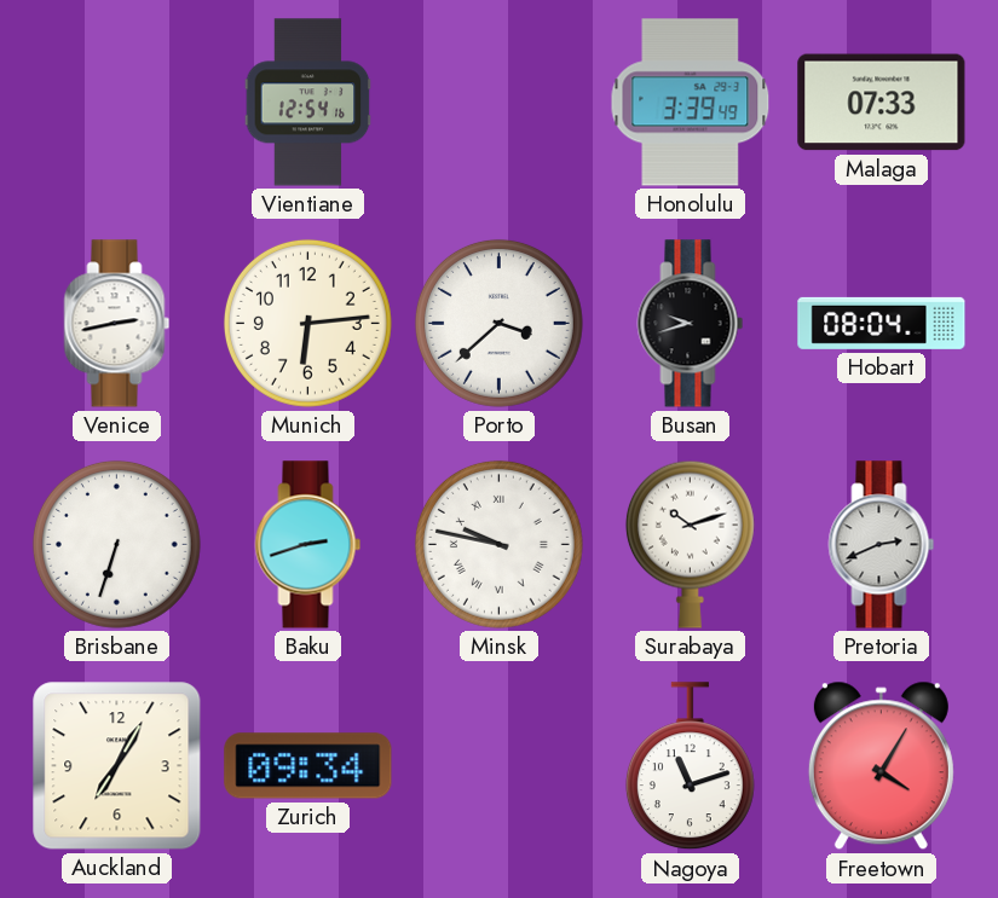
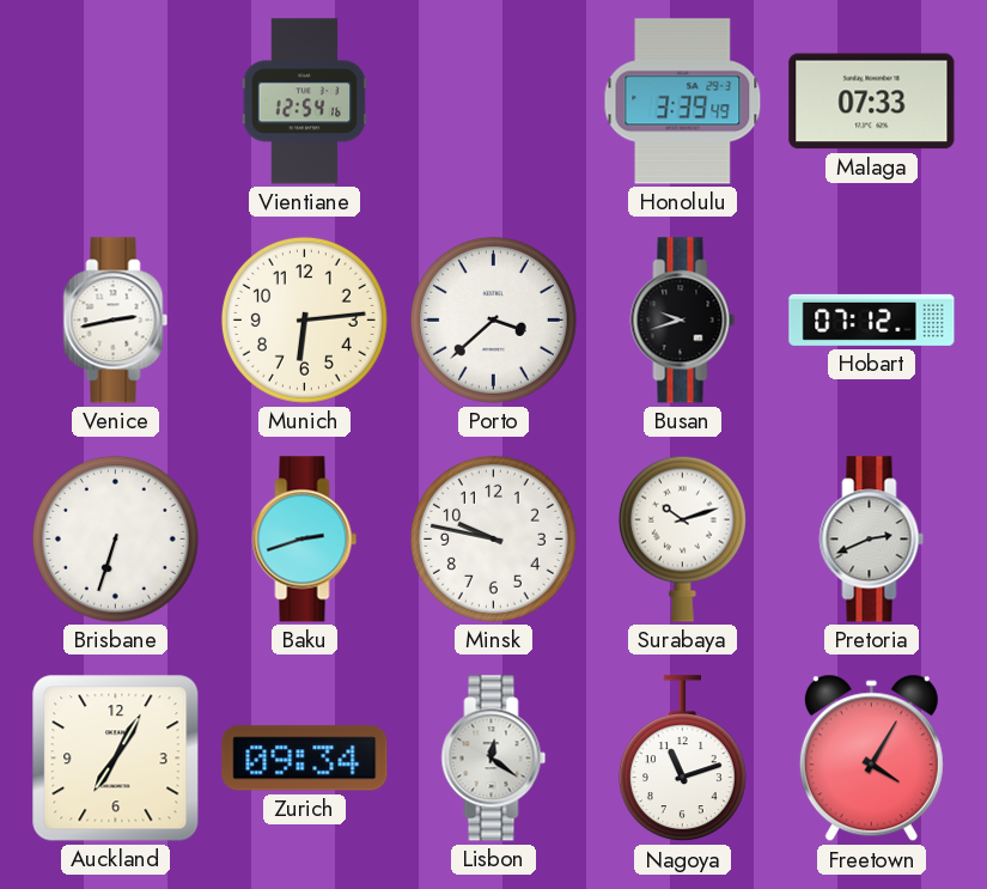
Hobart: 08:04 -> 07:12 (872, 319)
Minsk numerals: Roman -> Arabic (493, 538)
Lisbon: none -> 12:21 (494, 759)
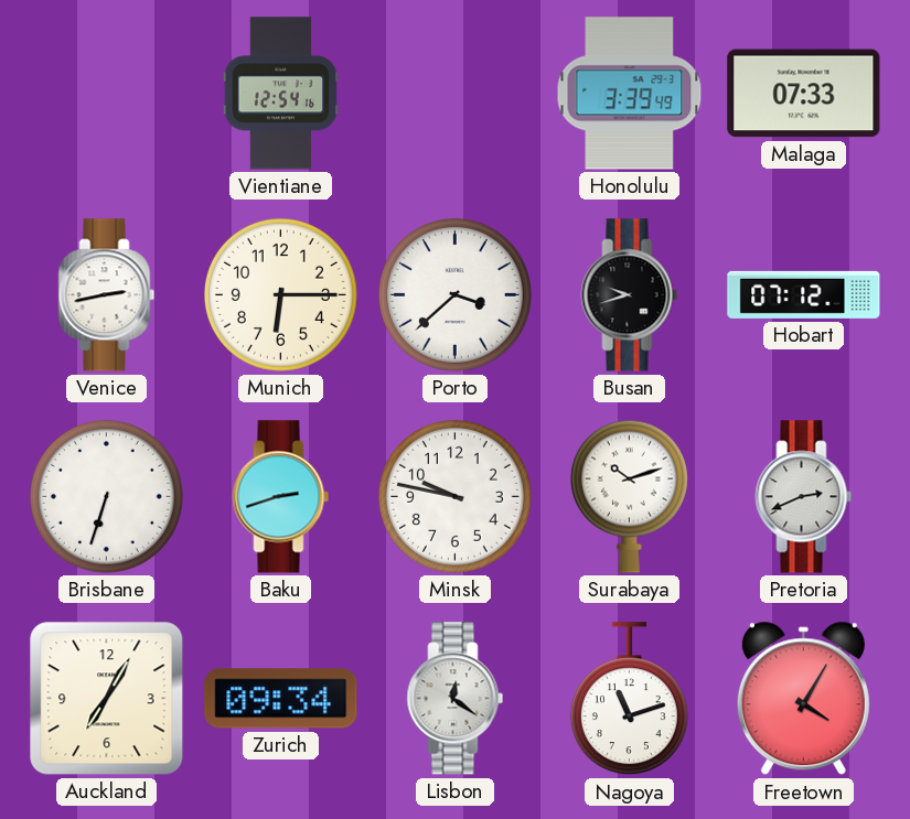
Munich: 6:14 -> 6:15 (280, 294)
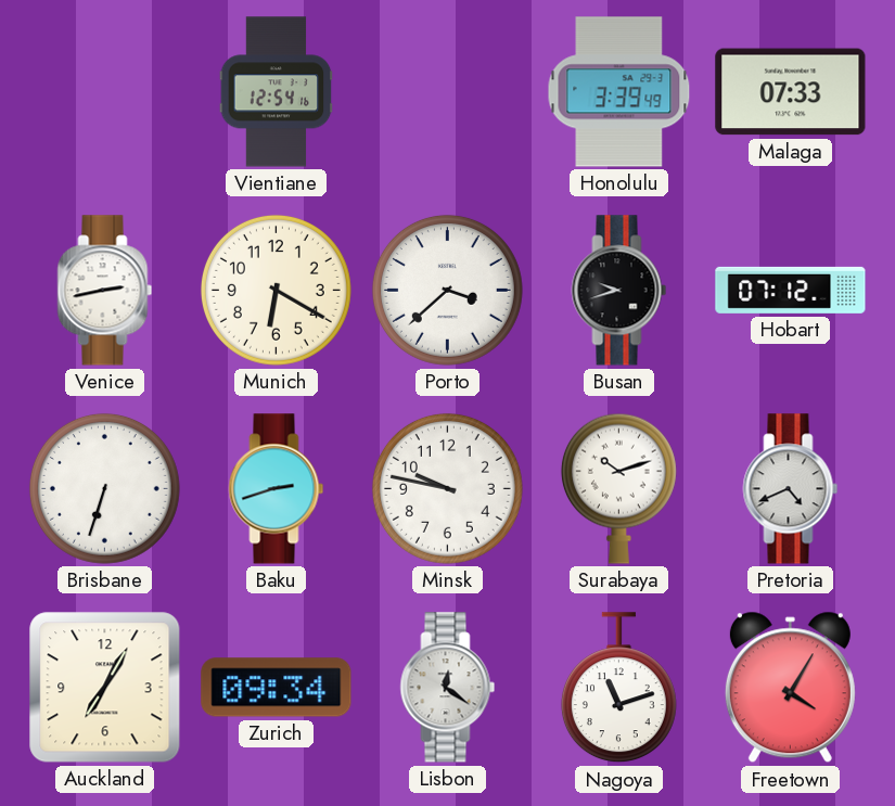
Munich: 6:15 -> 6:20 (276, 290)
Pretoria: 2:41 -> 4:41 (791, 489)
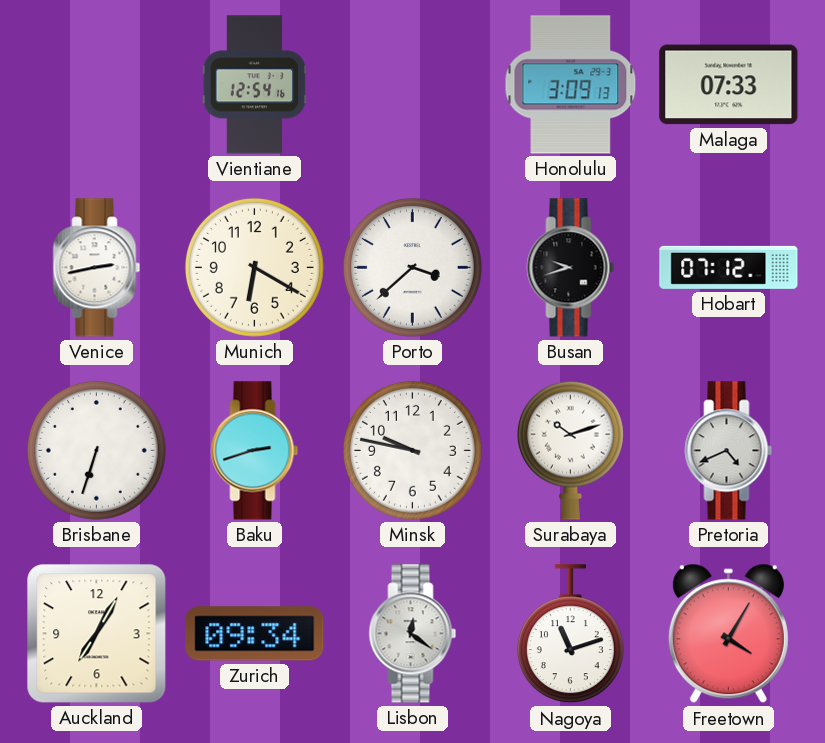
Honolulu: 3:39 -> 3:09 (571, 85)
